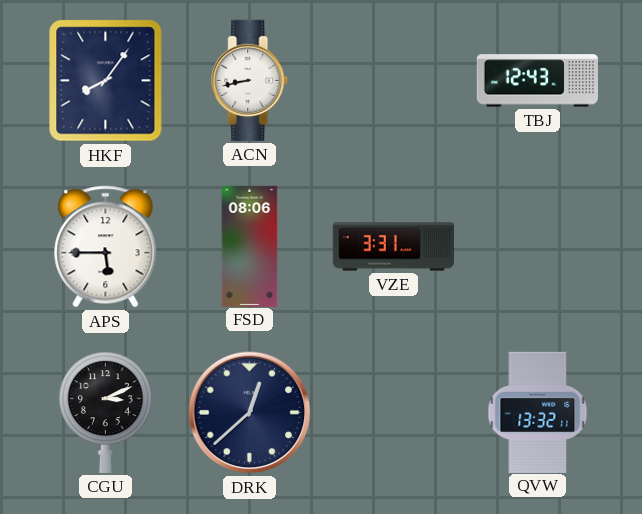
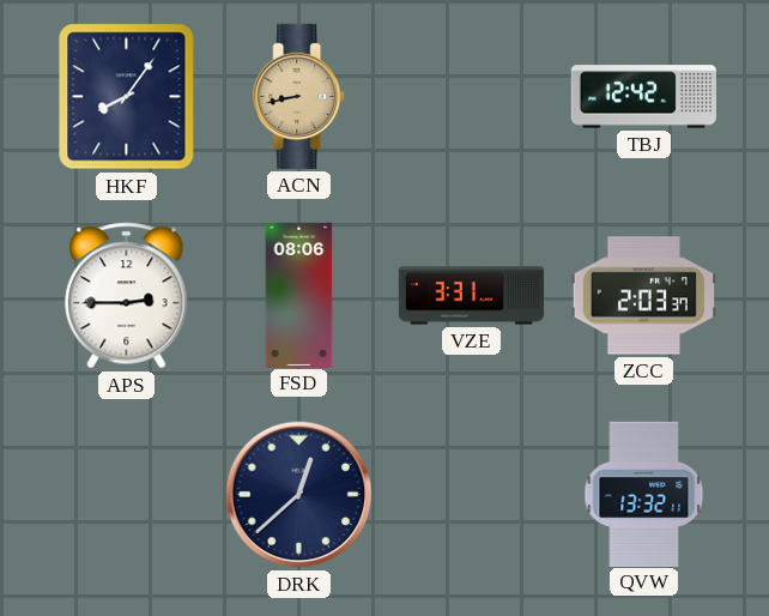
ACN dial: white -> champagne (299, 96)
TBJ: 12:43 -> 12:42 (643, 97)
APS: 5:45 -> 2:45 (127, 296)
ZCC: none -> 2:03 (643, 296)
CGU: 3:11 -> none (105, 412)
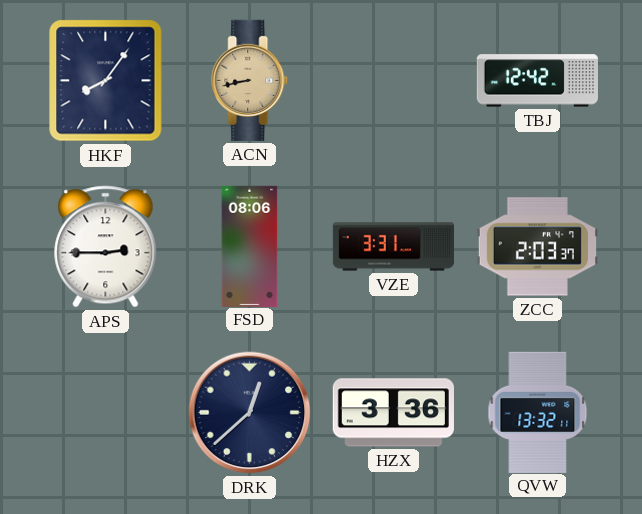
HZX: none -> 3:36 (393, 413)
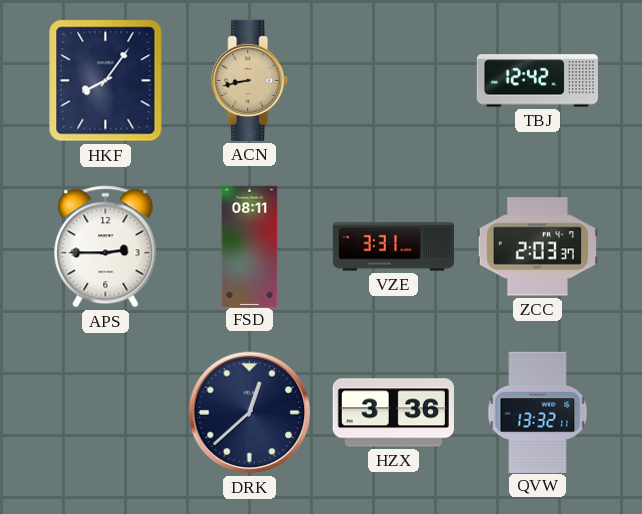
FSD: 08:06 -> 08:11 (250, 246)
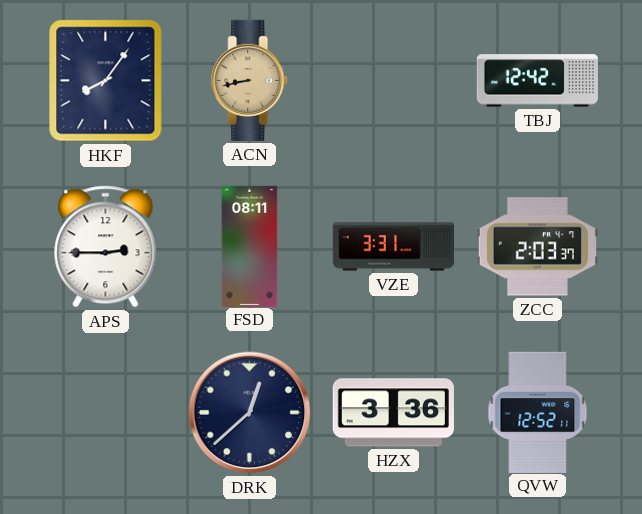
QVW: 13:32 -> 12:52 (538, 412)
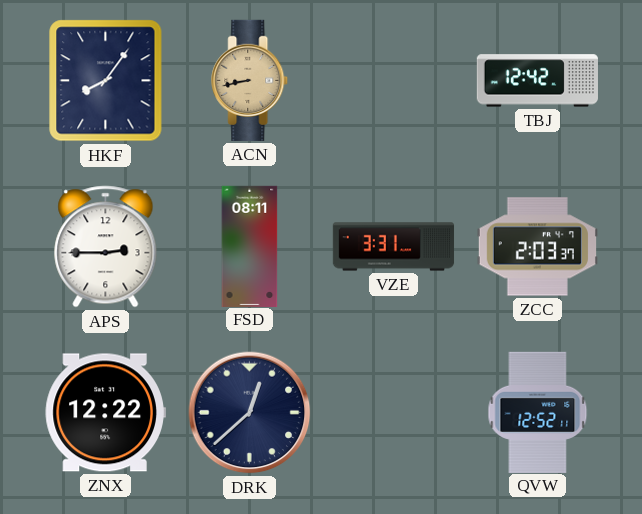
ZNX: none -> 12:22 (105, 413)
HZX: 3:36 -> none (393, 413)
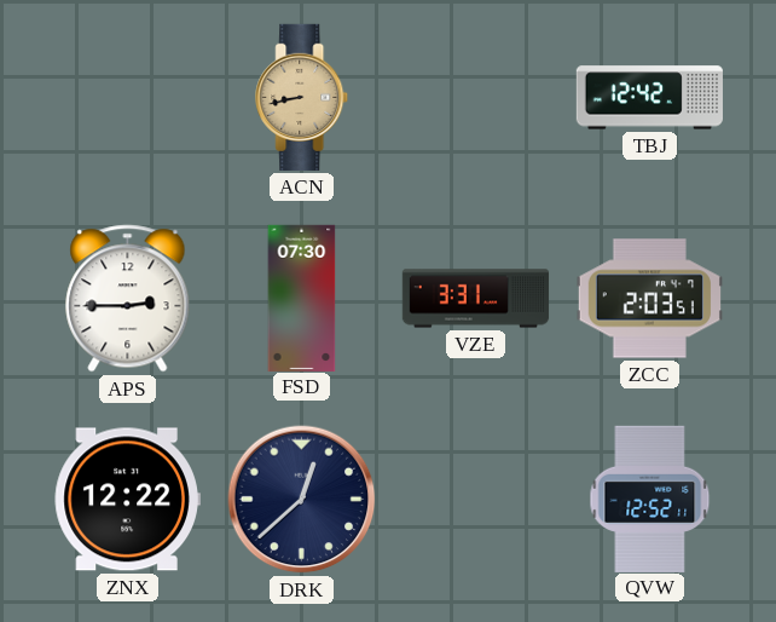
HKF: 8:06 -> none (106, 81)
FSD: 08:11 -> 07:30 (302, 298)
ZCC: 2:03:37 -> 2:03:51 (649, 299)
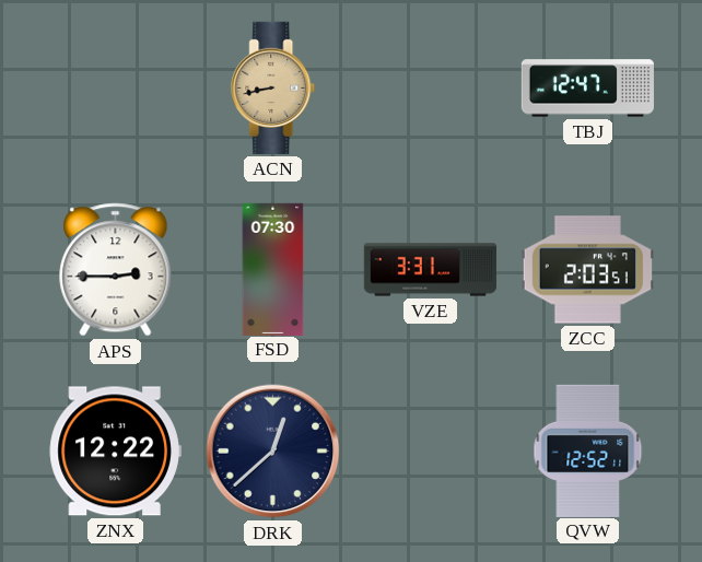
TBJ: 12:42 -> 12:47 (587, 89)
